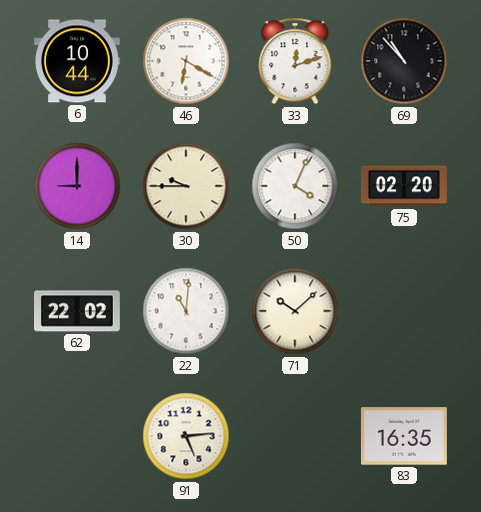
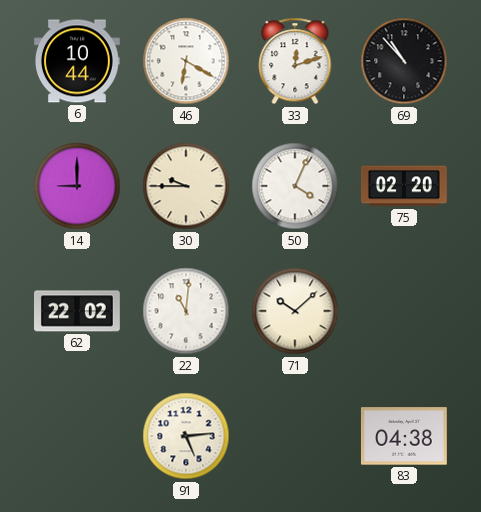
83: 16:35 -> 04:38 (404, 436)
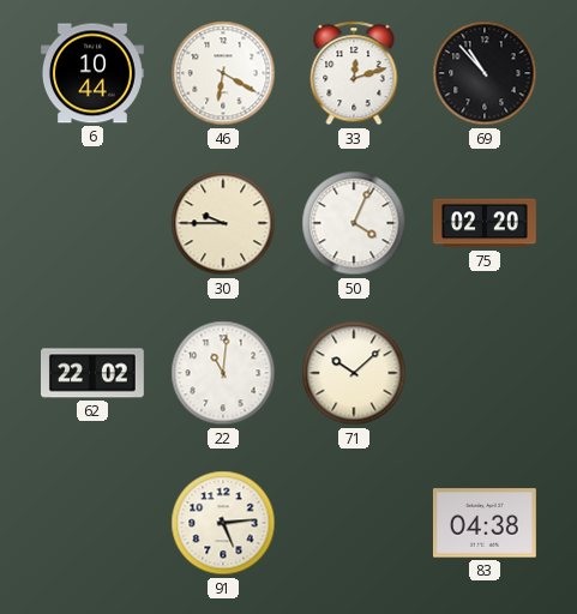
14: 9:00 -> none (77, 186)
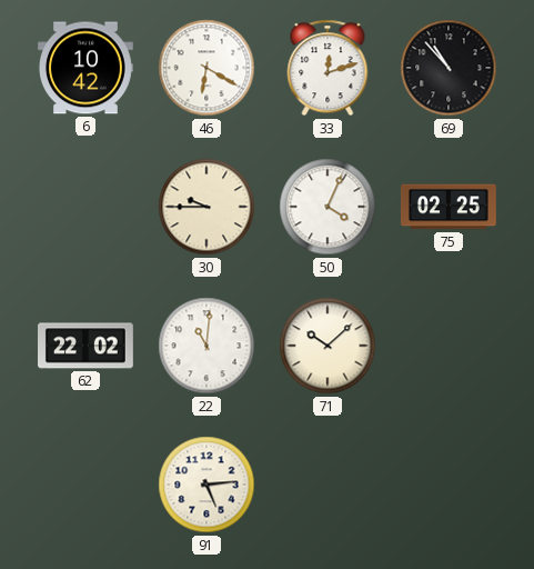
6: 10:44 -> 10:42 (87, 68)
75: 02:20 -> 02:25 (449, 207)
83: 04:38 -> none (485, 523)
